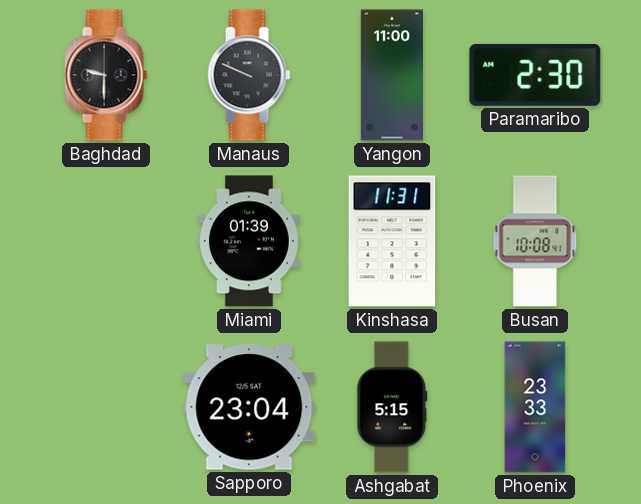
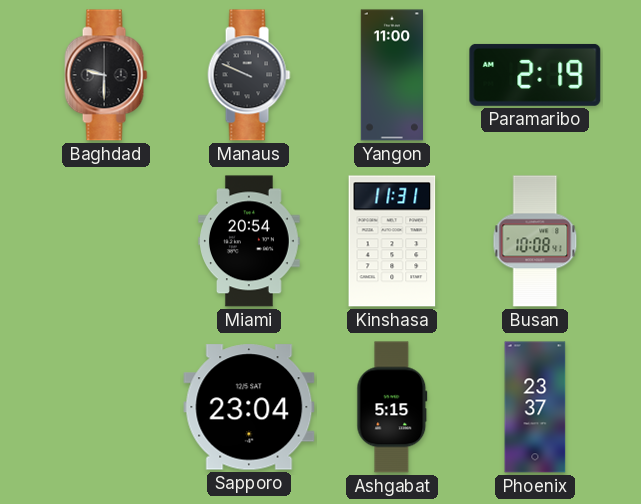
Paramaribo: 2:30 -> 2:19 (535, 75)
Miami: 01:39 -> 20:54 (250, 241)
Phoenix: 23:33 -> 23:37 (535, 407)
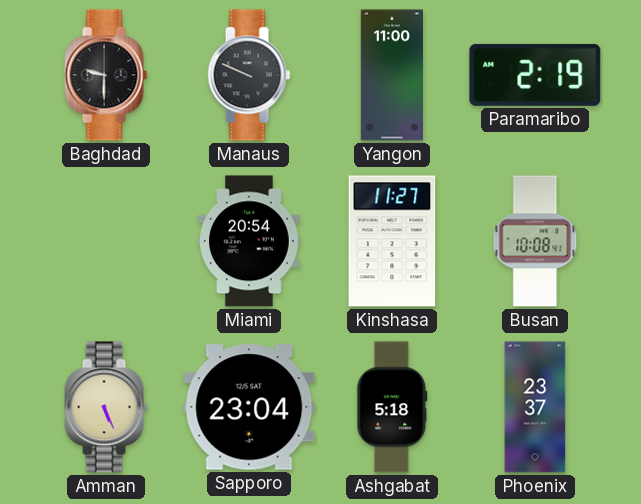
Kinshasa: 11:31 -> 11:27 (392, 241)
Amman: none -> 5:26 (106, 407)
Ashgabat: 5:15 -> 5:18 (392, 407)
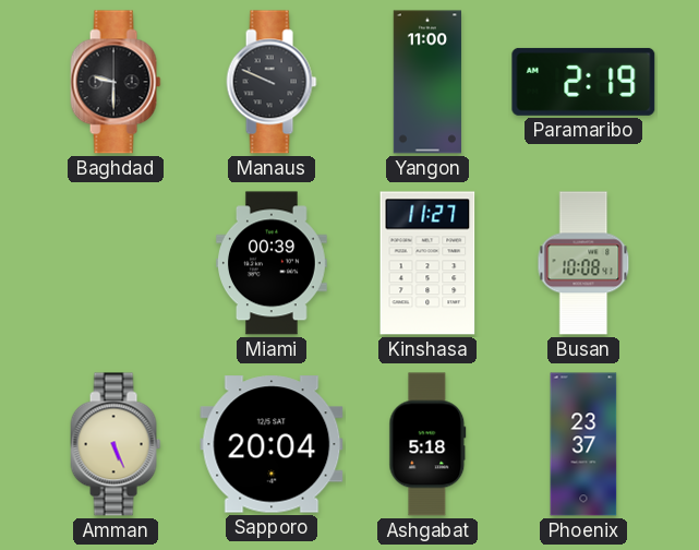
Miami: 20:54 -> 00:39 (273, 263)
Sapporo: 23:04 -> 20:04 (272, 444)
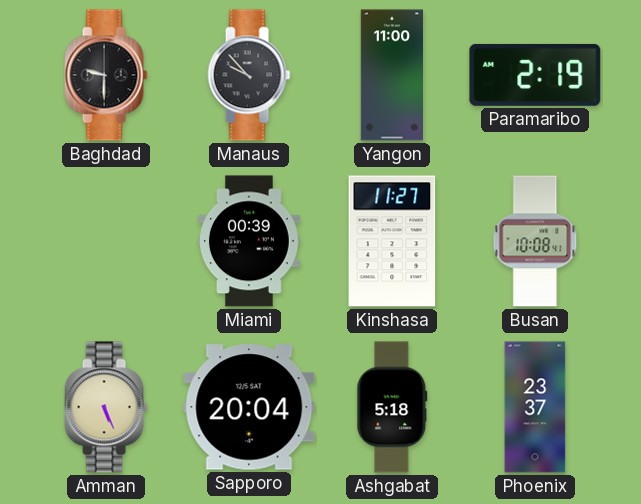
Manaus: 9:49 -> 9:53 (249, 75)
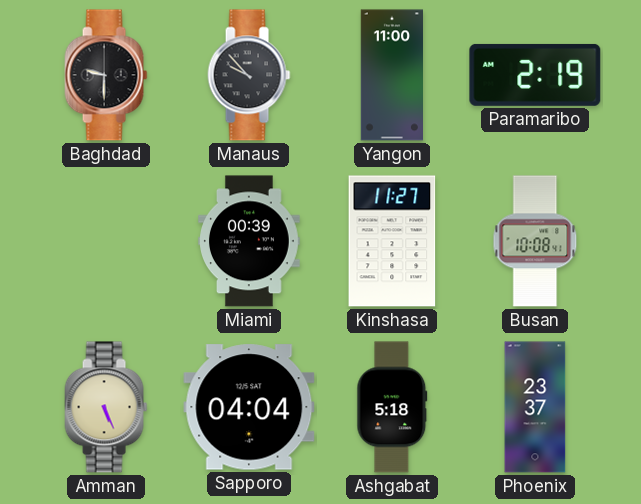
Sapporo: 20:04 -> 04:04 (249, 407)
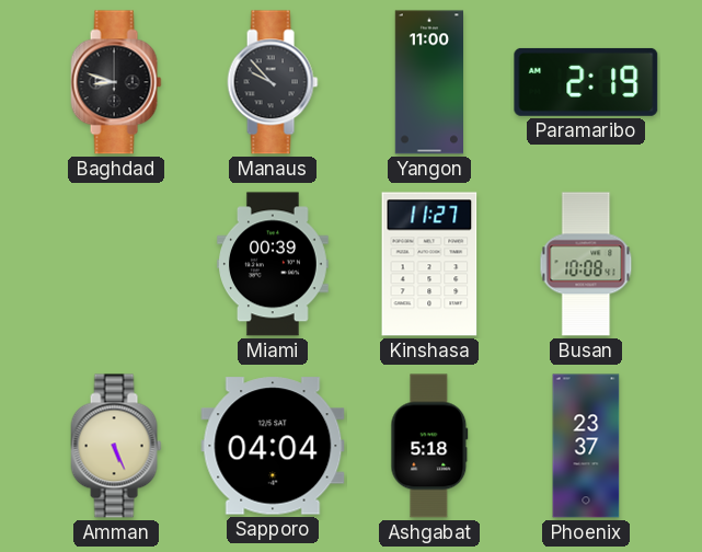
Baghdad: 9:30 -> 8:48 (116, 82)
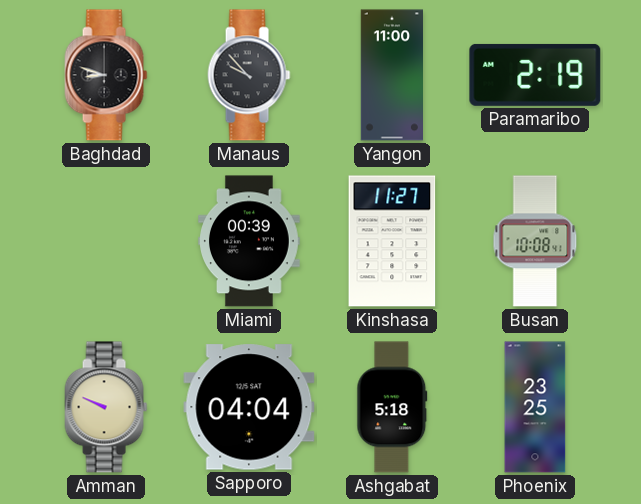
Amman: 5:26 -> 9:49 (106, 407)
Phoenix: 23:37 -> 23:25 (535, 407)
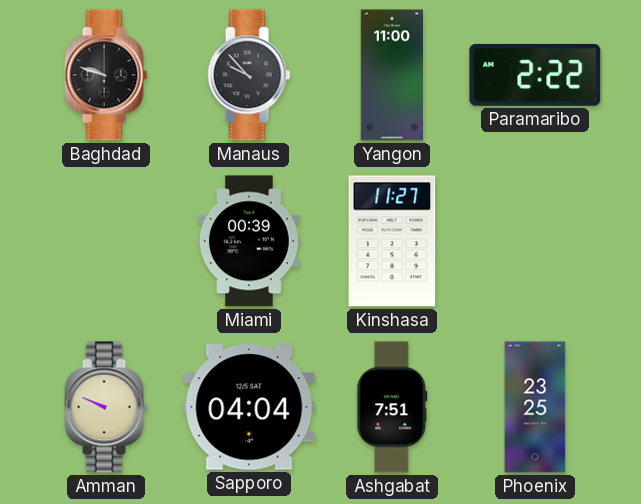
Baghdad: 8:48 -> 9:48 (106, 75)
Paramaribo: 2:19 -> 2:22 (535, 75)
Busan: 10:08 -> none (535, 241)
Ashgabat: 5:18 -> 7:51 (392, 407)
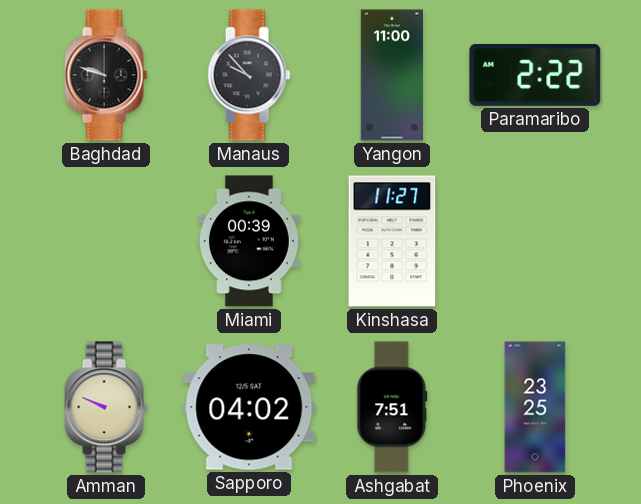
Sapporo: 04:04 -> 04:02 (249, 407)
